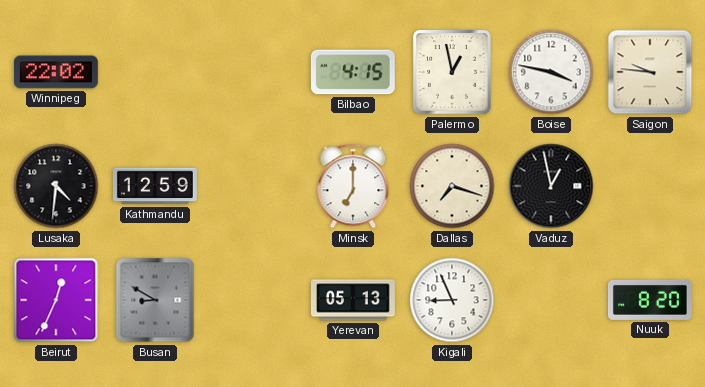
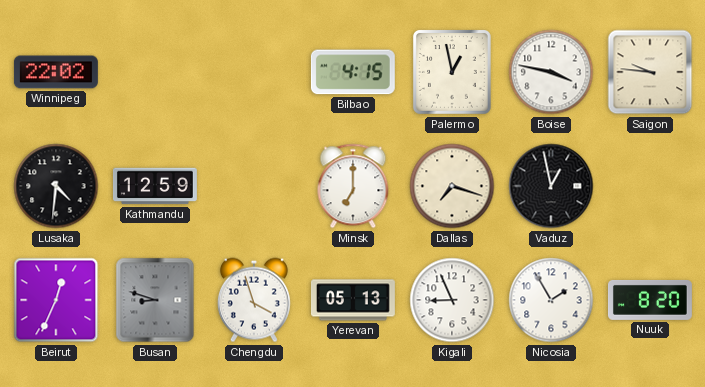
Busan: 8:50 -> 8:48 (155, 300)
Chengdu: none -> 3:57 (254, 300)
Nicosia: none -> 1:55 (551, 300)
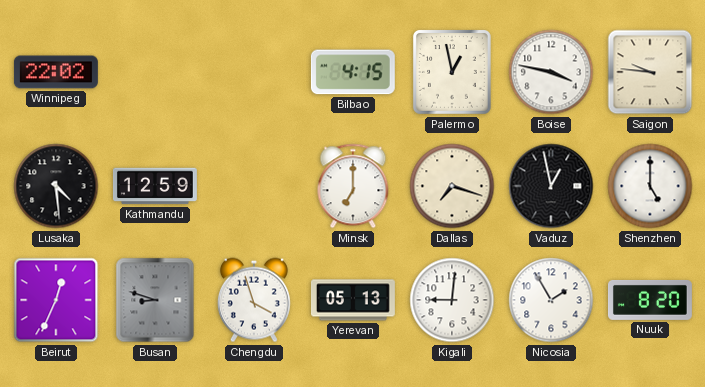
Lusaka: 4:31 -> 4:29 (56, 186)
Shenzhen: none -> 5:00 (650, 186)
Kigali: 8:56 -> 9:01 (452, 300)
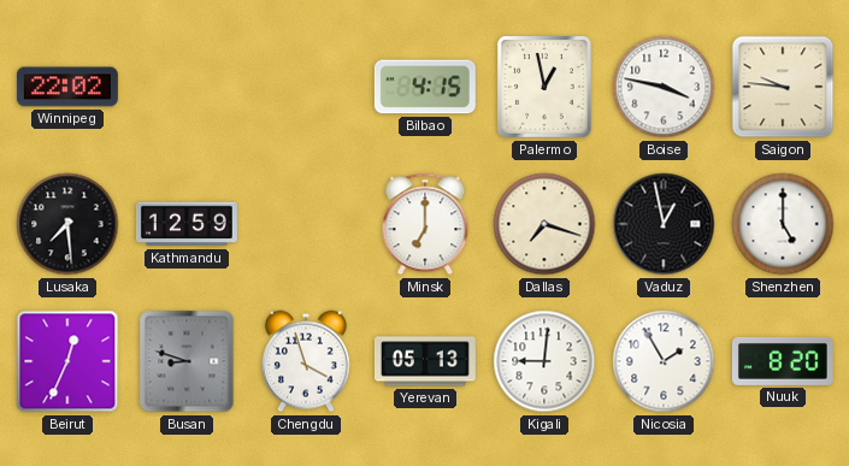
Lusaka: 4:29 -> 7:29 (67, 224)
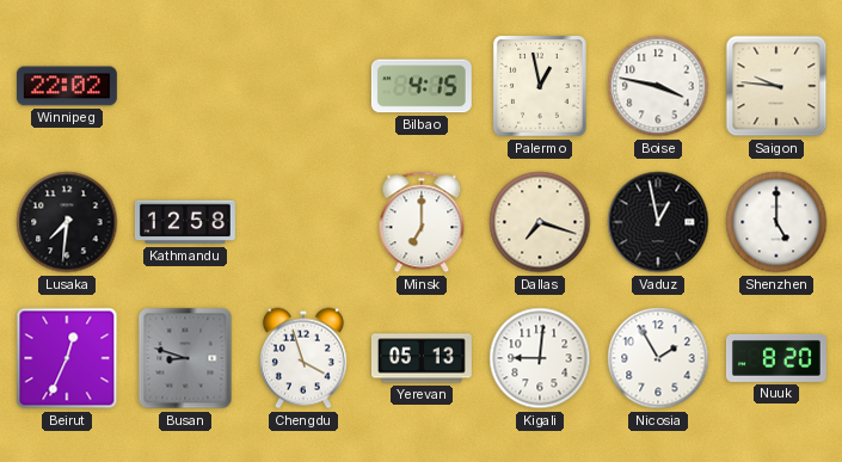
Lusaka: 7:29 -> 7:31 (67, 222)
Kathmandu: 12:59 -> 12:58 (185, 222)
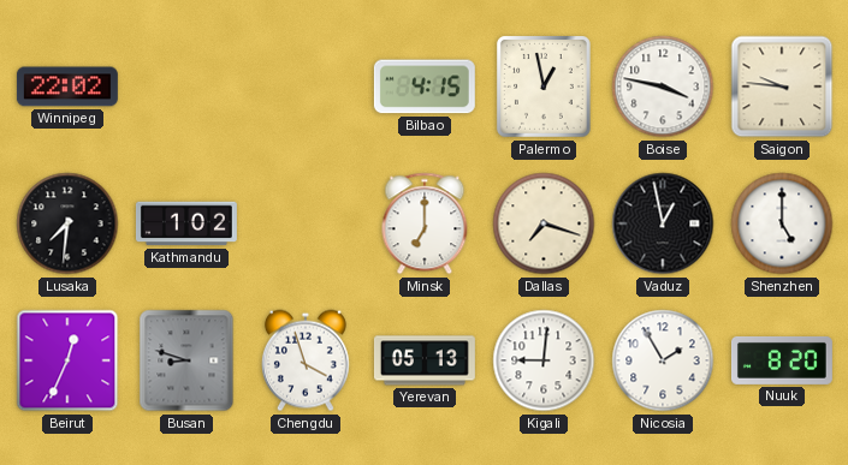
Kathmandu: 12:58 -> 1:02 (186, 223)
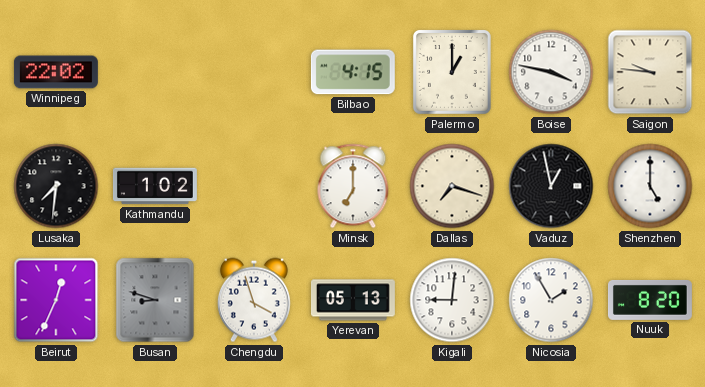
Palermo: 12:58 -> 1:00 (452, 73)
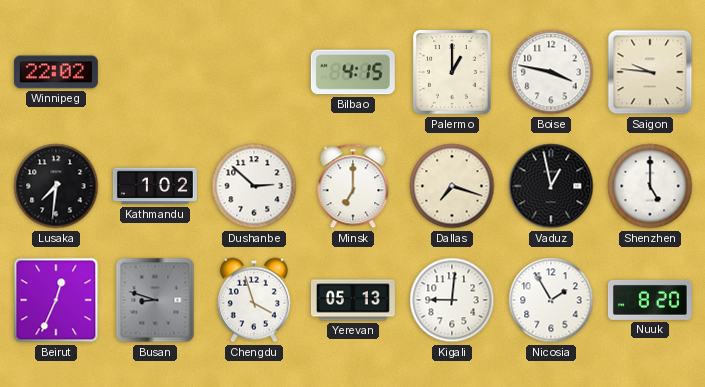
Dushanbe: none -> 2:52 (254, 186)
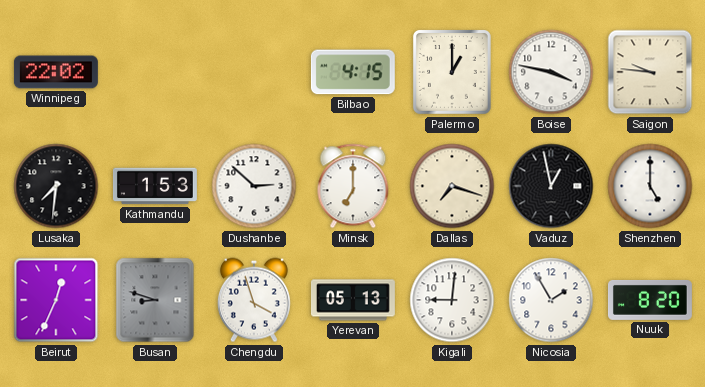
Kathmandu: 1:02 -> 1:53 (155, 186)
